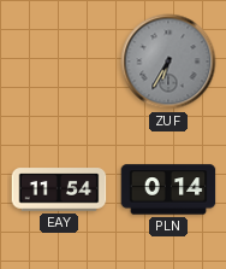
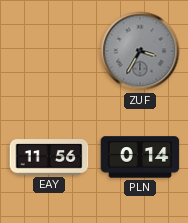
ZUF: 6:35 -> 3:35 (140, 51)
EAY: 11:54 -> 11:56 (49, 157)
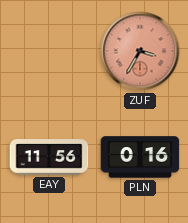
ZUF dial: grey -> salmon (140, 51)
PLN: 0:14 -> 0:16 (140, 157)
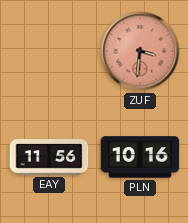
ZUF: 3:35 -> 3:31 (140, 51)
PLN: 0:16 -> 10:16 (140, 157)
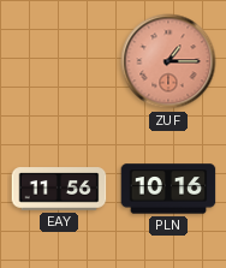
ZUF: 3:31 -> 1:15 (168, 61)
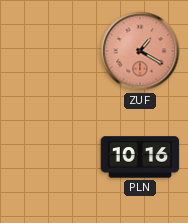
ZUF: 1:15 -> 1:20 (140, 51)
EAY: 11:56 -> none (59, 189)
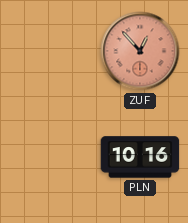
ZUF: 1:20 -> 12:53 (140, 51)
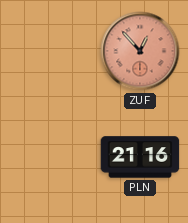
PLN: 10:16 -> 21:16 (140, 157)
